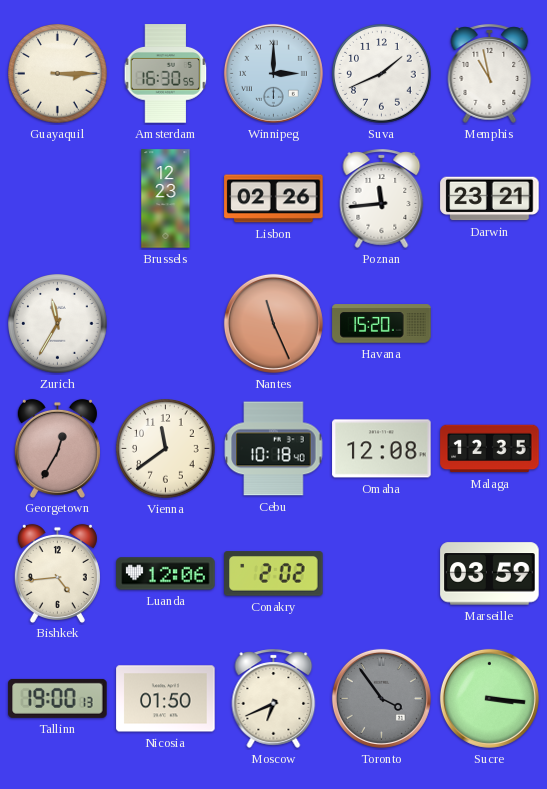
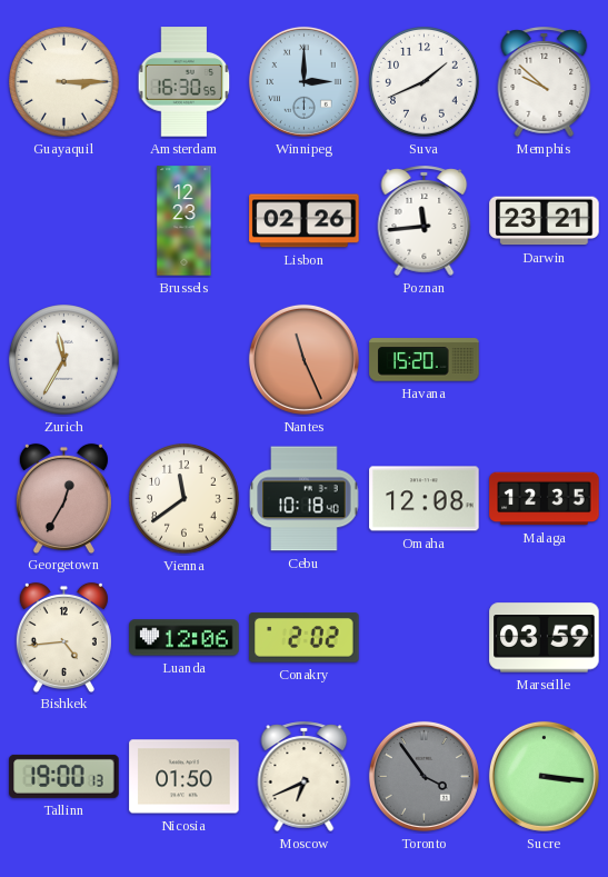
Memphis: 10:58 -> 9:52 (545, 81)
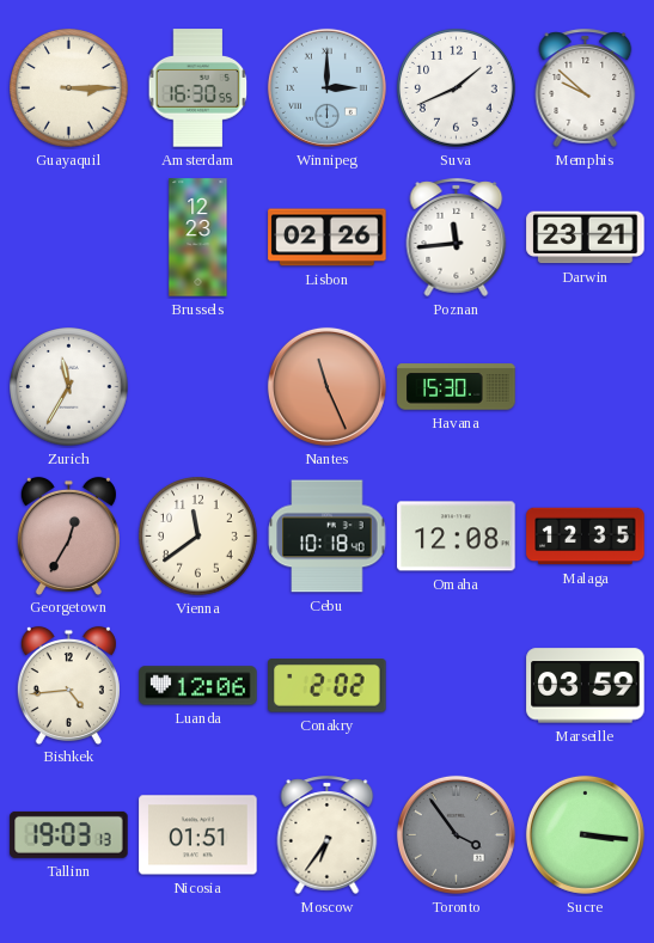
Havana: 15:20 -> 15:30 (457, 387)
Tallinn: 19:00 -> 19:03 (69, 834)
Nicosia: 01:50 -> 01:51 (198, 835)
Moscow: 6:41 -> 6:36 (328, 834)
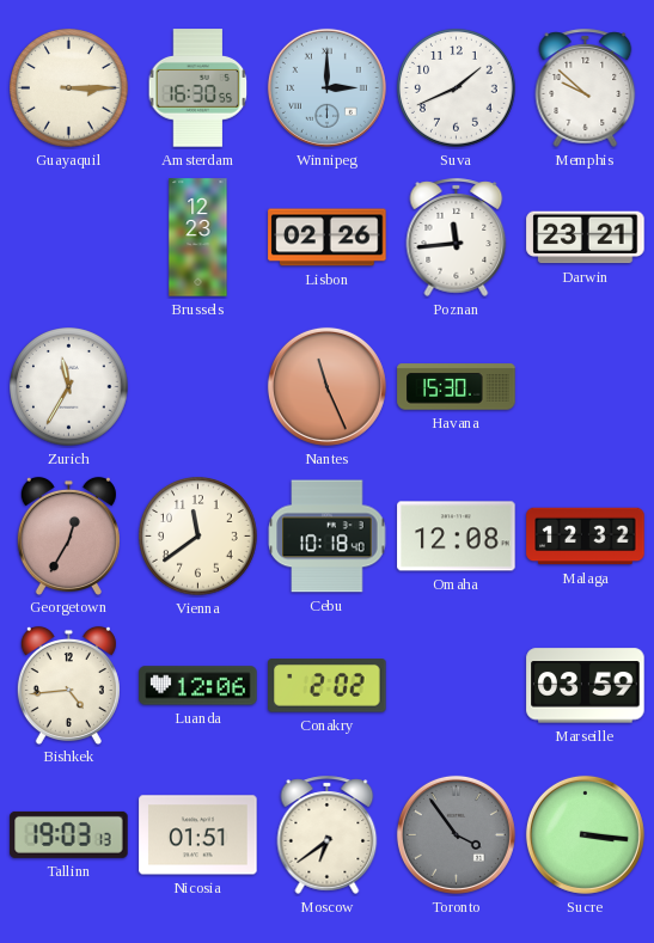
Malaga: 12:35 -> 12:32 (586, 537)
Moscow: 6:36 -> 6:39 (328, 834)
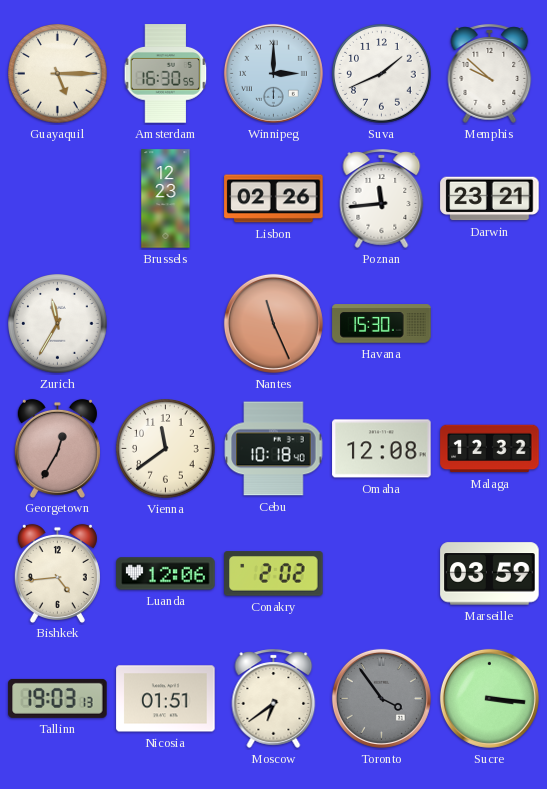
Guayaquil: 3:15 -> 5:15 (58, 74)
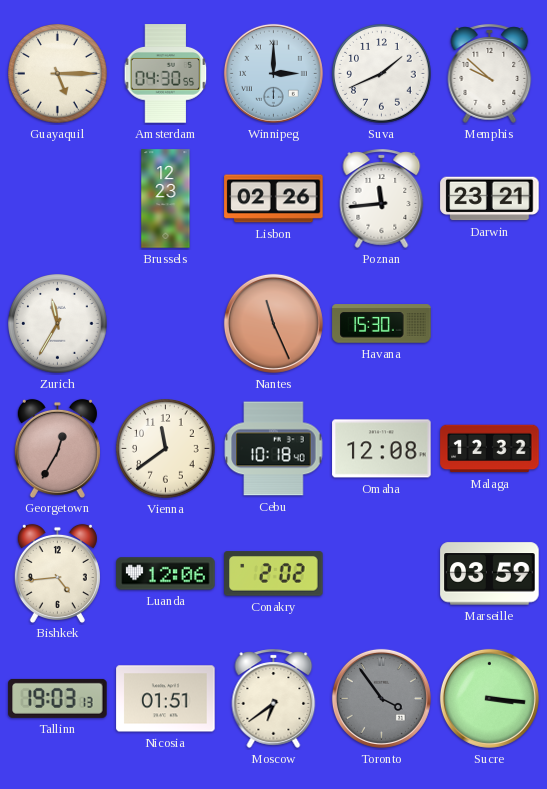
Amsterdam: 16:30 -> 04:30 (166, 74)
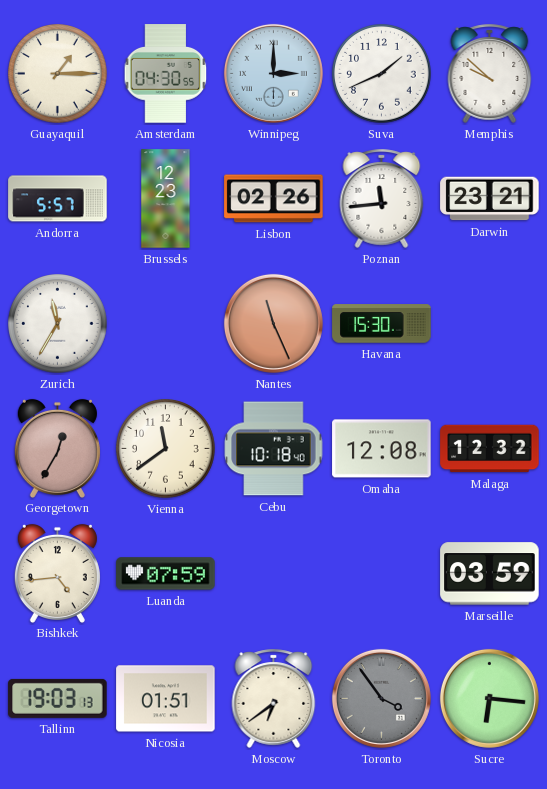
Guayaquil: 5:15 -> 1:15 (58, 74)
Andorra: none -> 5:57 (58, 199)
Luanda: 12:06 -> 07:59 (166, 574)
Conakry: 2:02 -> none (274, 574)
Sucre: 3:16 -> 6:16 (489, 698)
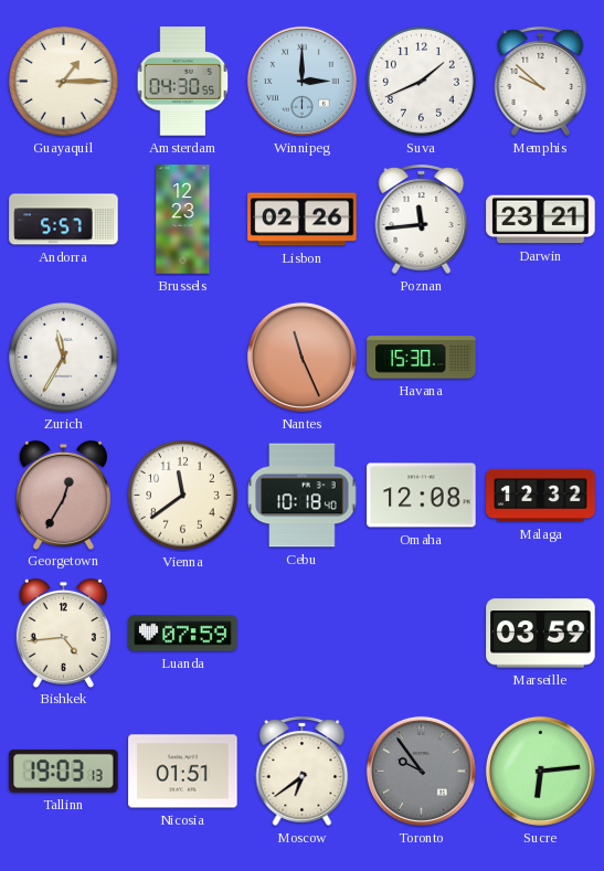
Toronto: 3:54 -> 9:54 (421, 771)
Sucre: 6:16 -> 6:14 (540, 771)
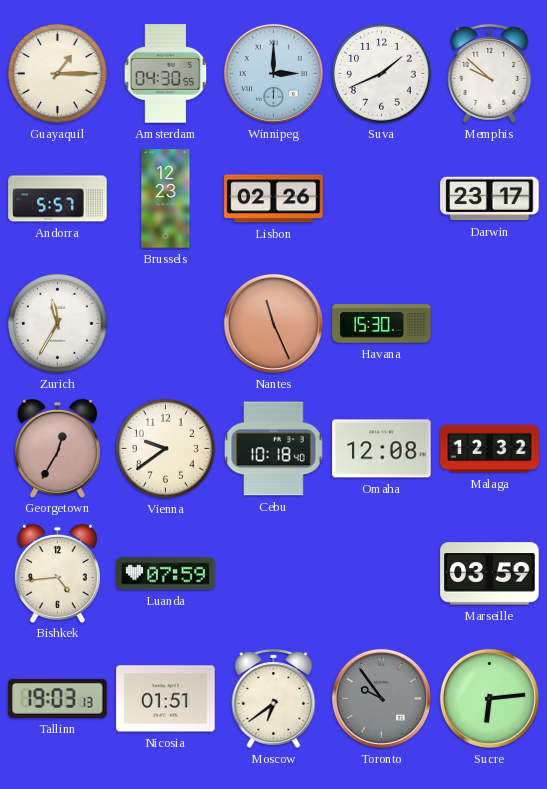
Poznan: 11:44 -> none (422, 219)
Darwin: 23:21 -> 23:17 (490, 199)
Vienna: 11:39 -> 9:39 (166, 449)
